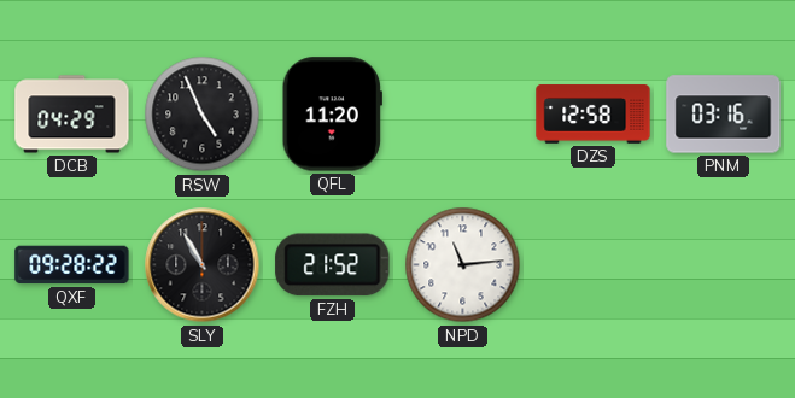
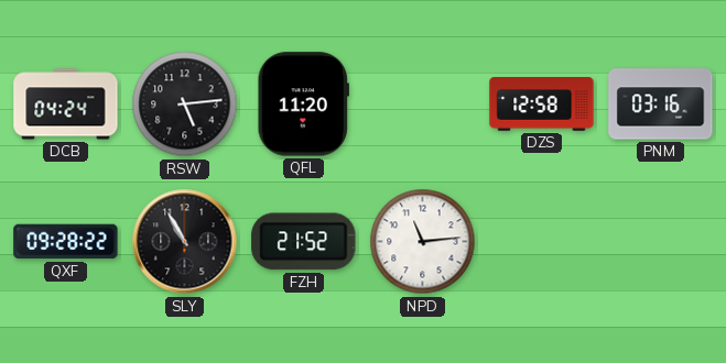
DCB: 04:29 -> 04:24 (66, 105)
RSW: 4:56 -> 5:14 (185, 105)
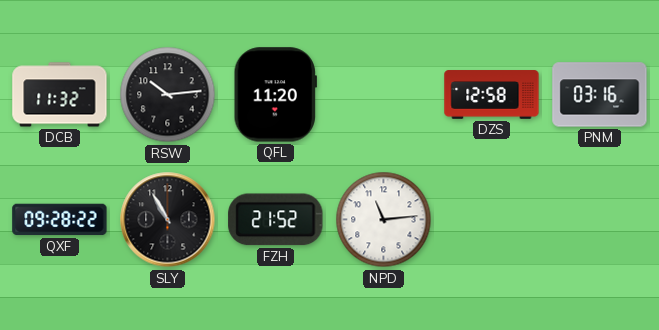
DCB: 04:24 -> 11:32 (60, 95)
RSW: 5:14 -> 10:14 (168, 95)
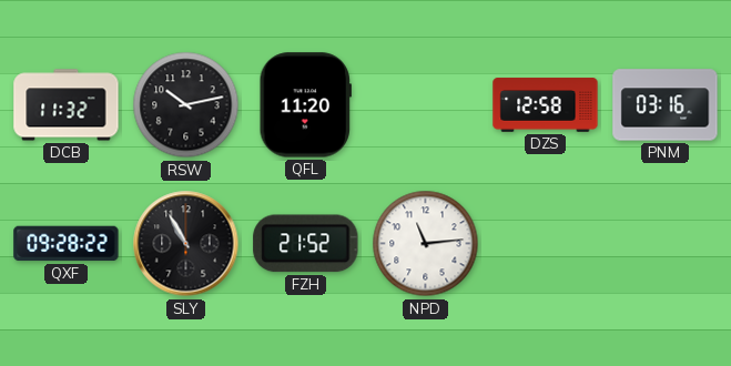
RSW: 10:14 -> 10:13 (186, 105)
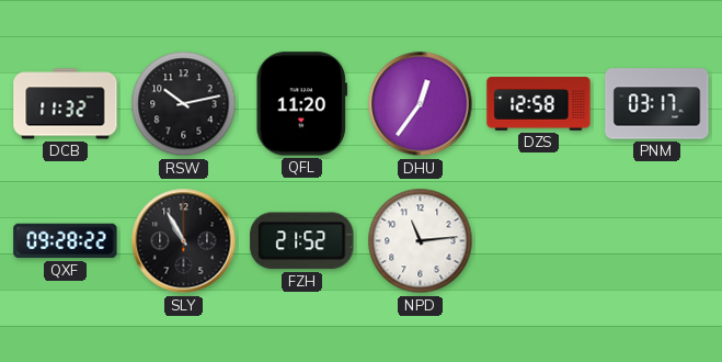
DHU: none -> 12:36 (421, 104)
PNM: 03:16 -> 03:17 (657, 104)
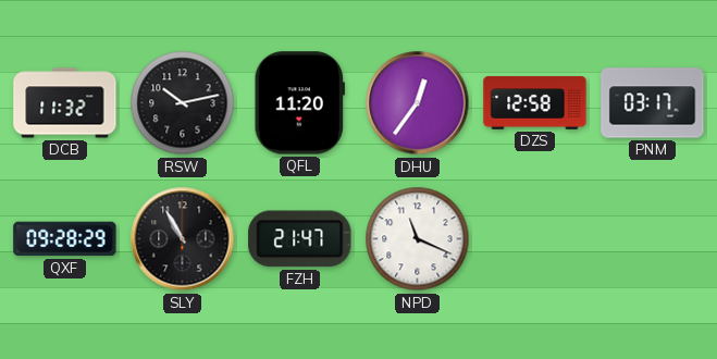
QXF: 09:28:22 -> 09:28:29 (65, 239)
FZH: 21:52 -> 21:47 (300, 239)
NPD: 11:14 -> 11:19 (418, 239)
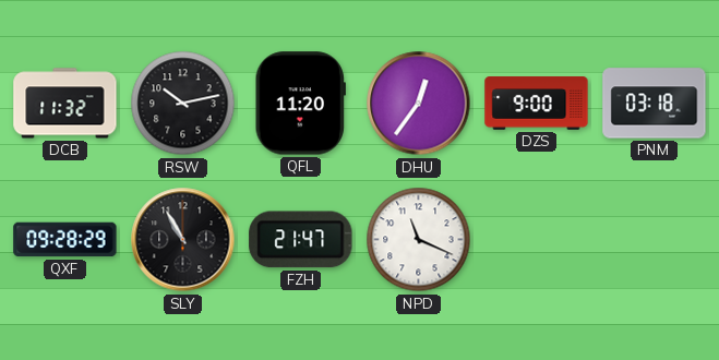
DZS: 12:58 -> 9:00 (537, 104)
PNM: 03:17 -> 03:18 (655, 104)
